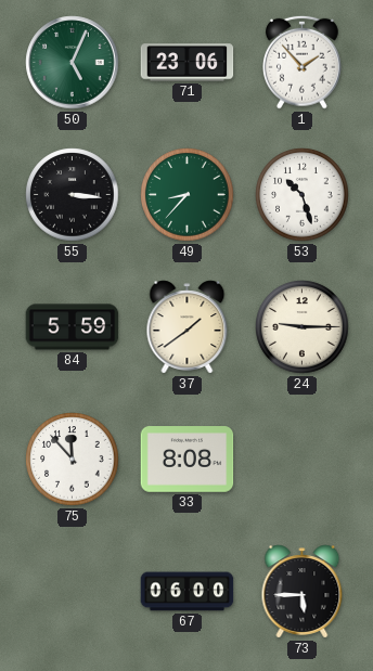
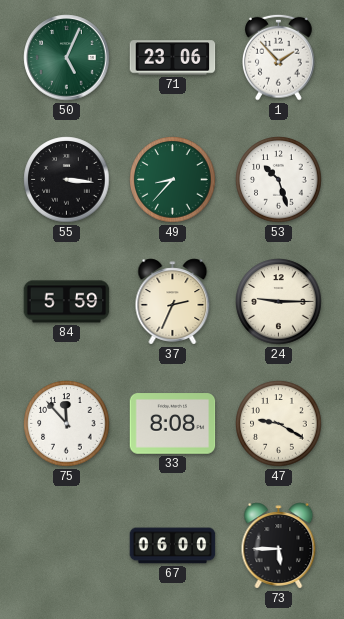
37: 1:39 -> 2:34 (173, 302)
47: none -> 9:20 (279, 424)
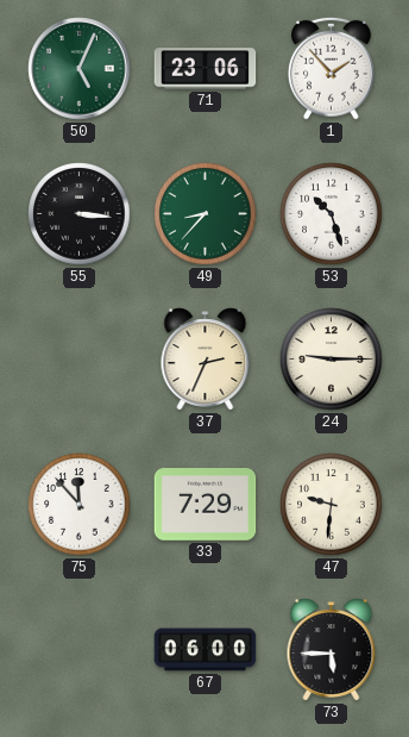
84: 5:59 -> none (67, 302)
33: 8:08 -> 7:29 (206, 505)
47: 9:20 -> 9:31 (332, 505)
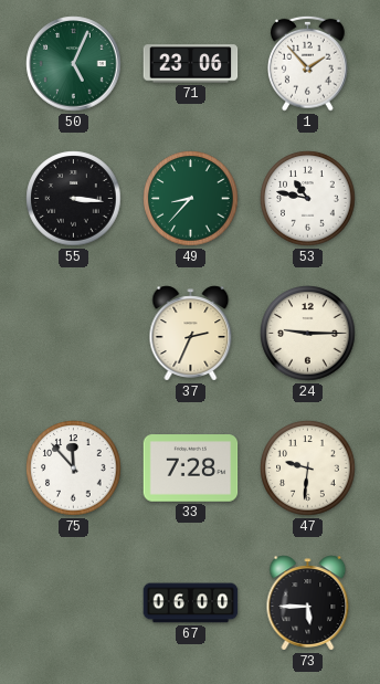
53: 10:27 -> 10:47 (308, 199)
33: 7:29 -> 7:28 (191, 469)
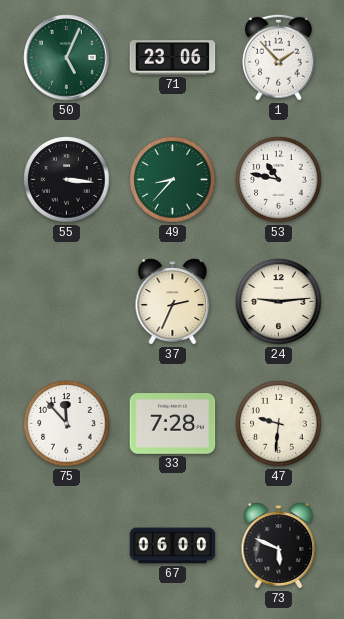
24: 9:15 -> 9:14 (279, 302)
73: 5:45 -> 5:49 (279, 546)
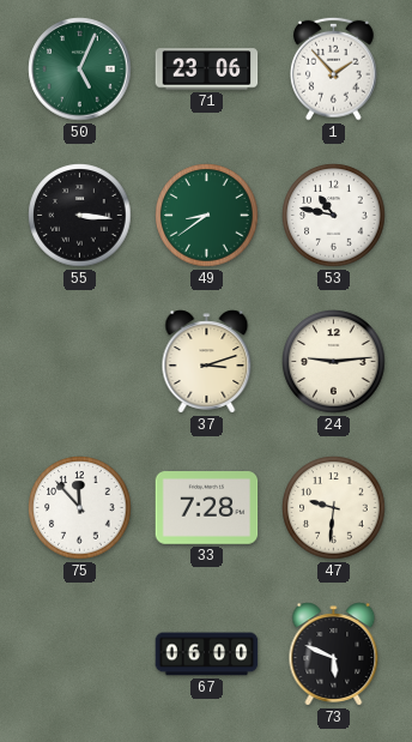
49: 8:37 -> 8:39 (207, 216)
37: 2:34 -> 3:12 (207, 362)
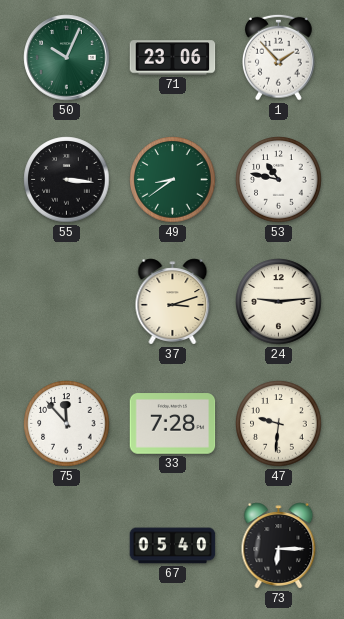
50: 5:04 -> 10:04 (67, 58)
67: 06:00 -> 05:40 (173, 546)
73: 5:49 -> 6:15 (279, 546)
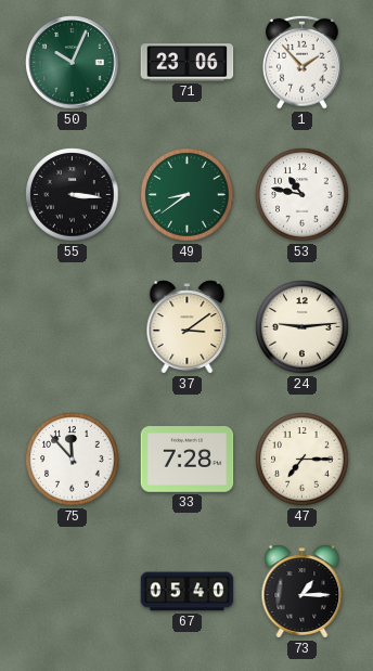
37: 3:12 -> 3:09 (188, 327)
47: 9:31 -> 7:15 (303, 460)
73: 6:15 -> 1:15 (303, 592)
